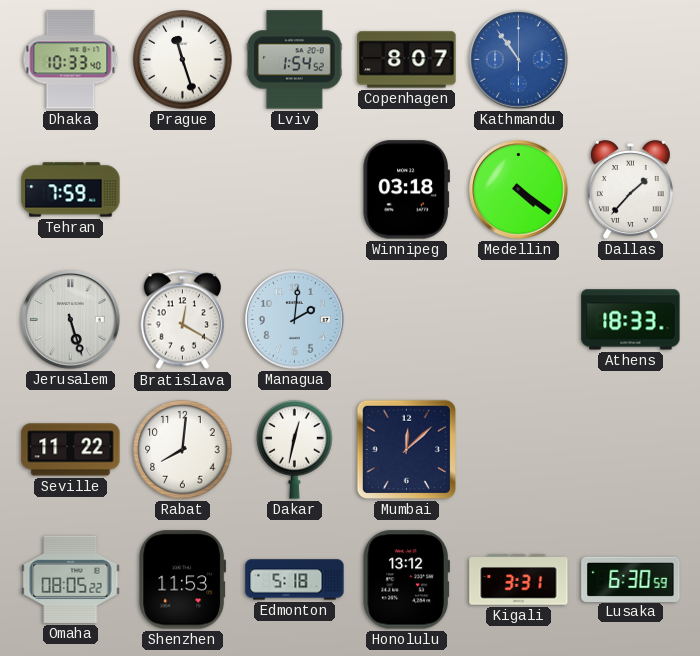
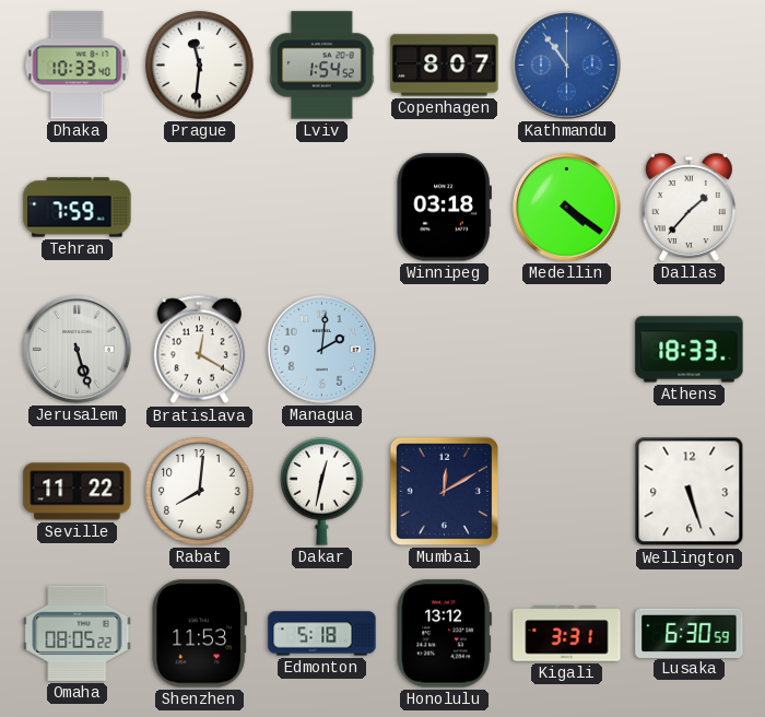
Prague: 11:27 -> 11:31 (200, 66)
Mumbai: 12:08 -> 12:10 (444, 491)
Wellington: none -> 5:27 (690, 492)
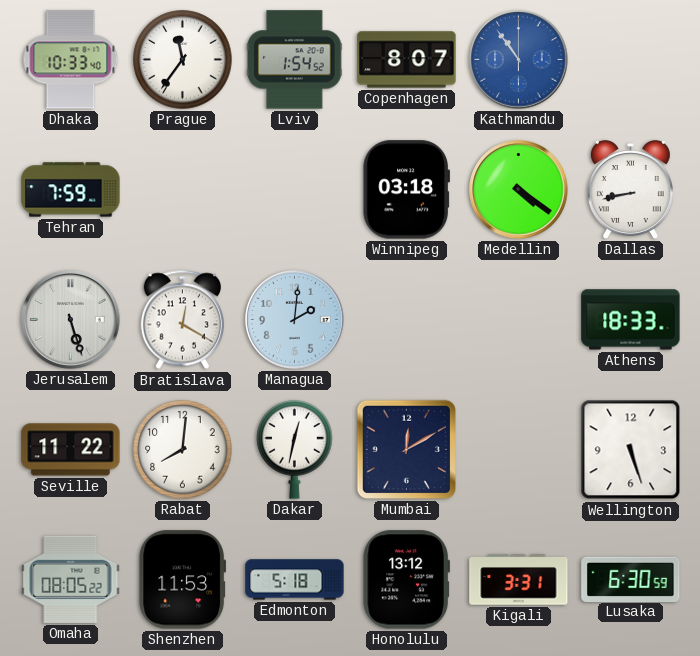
Prague: 11:31 -> 11:36 (183, 60)
Dallas: 1:37 -> 8:43 (630, 190)
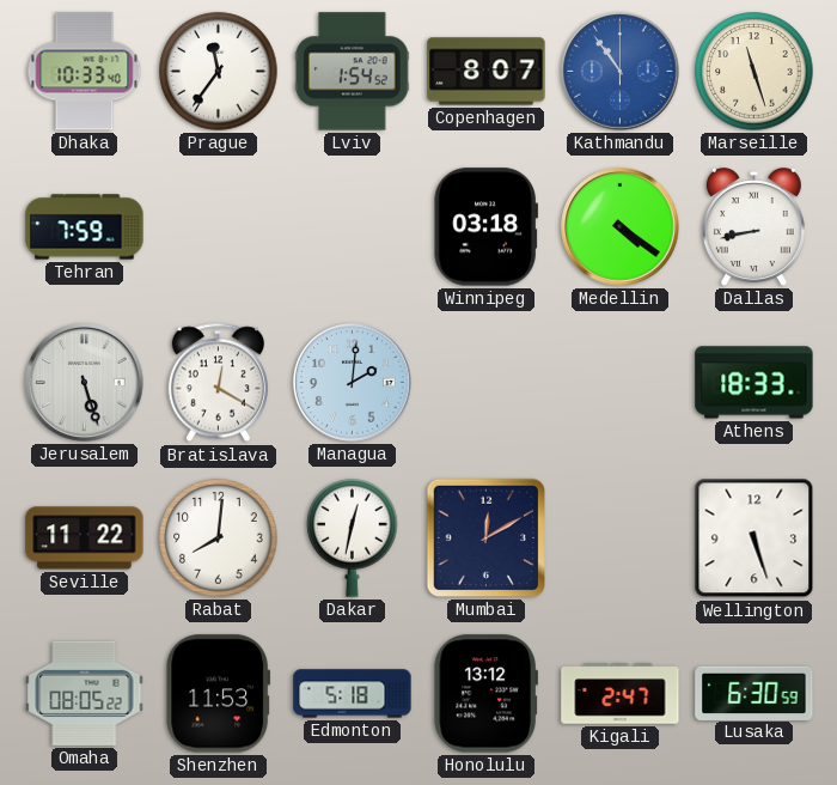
Marseille: none -> 11:27 (754, 72)
Kigali: 3:31 -> 2:47 (621, 694)
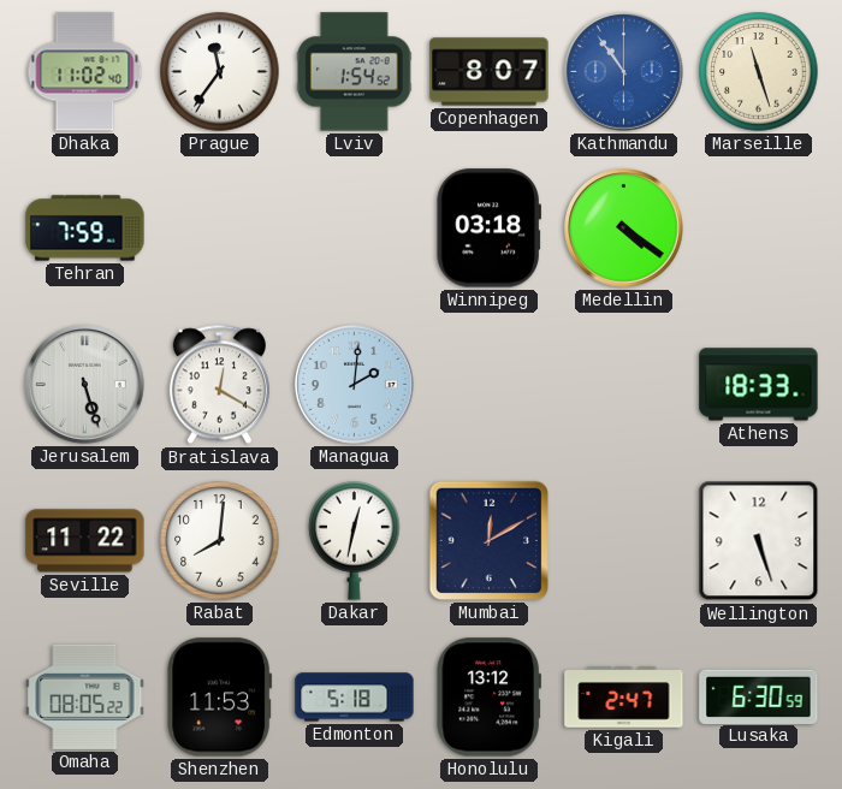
Dhaka: 10:33 -> 11:02 (85, 72)
Dallas: 8:43 -> none (753, 227)
